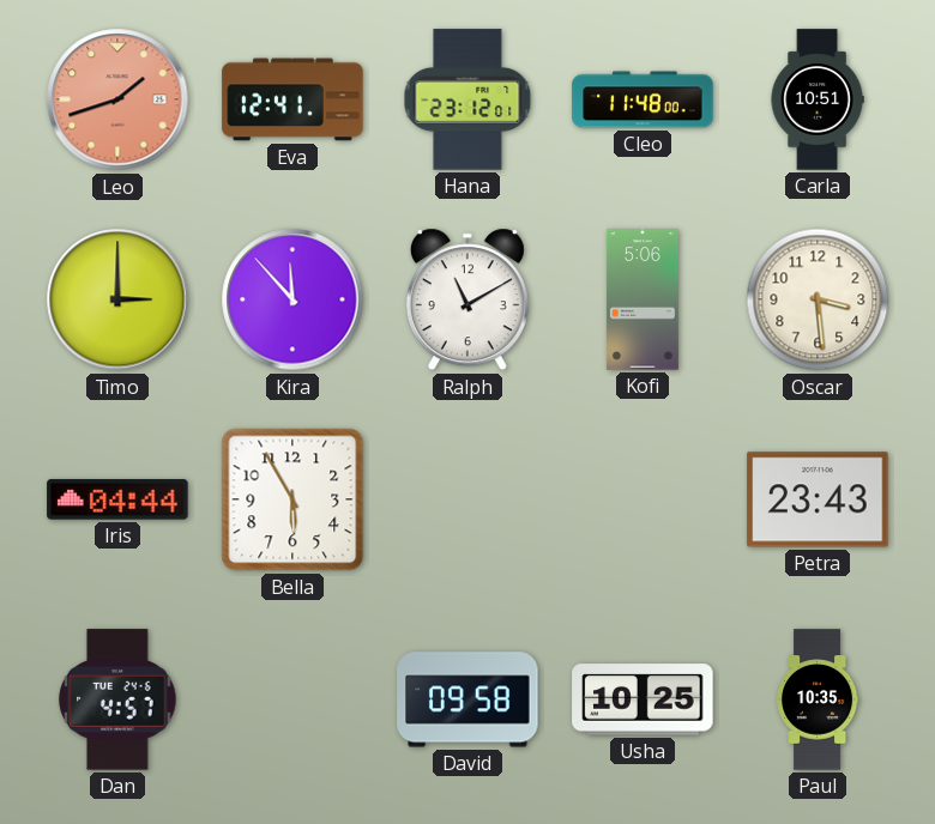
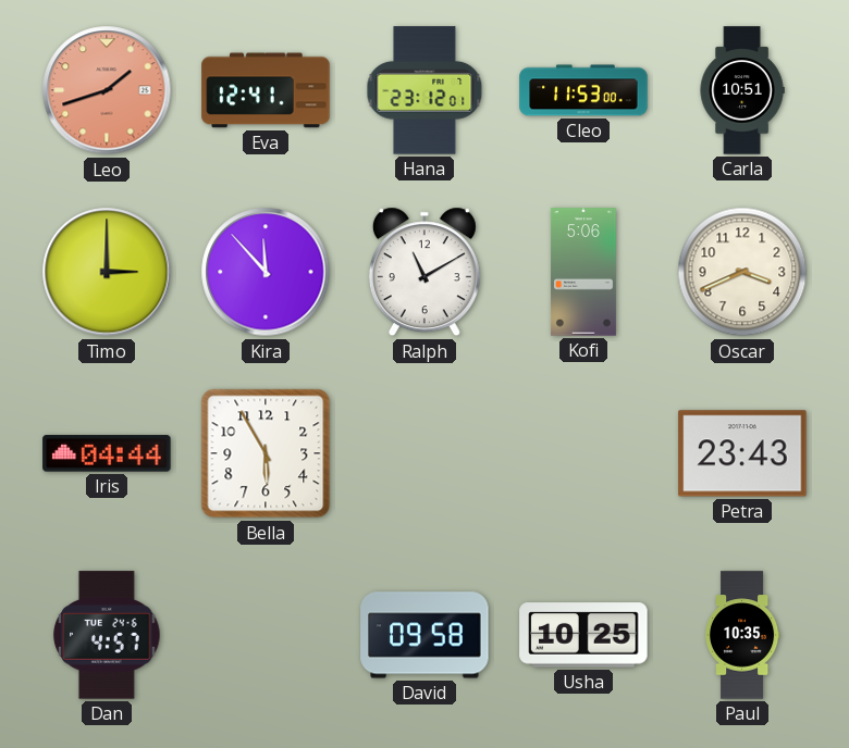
Cleo: 11:48 -> 11:53 (583, 90)
Oscar: 3:29 -> 3:41 (742, 272)
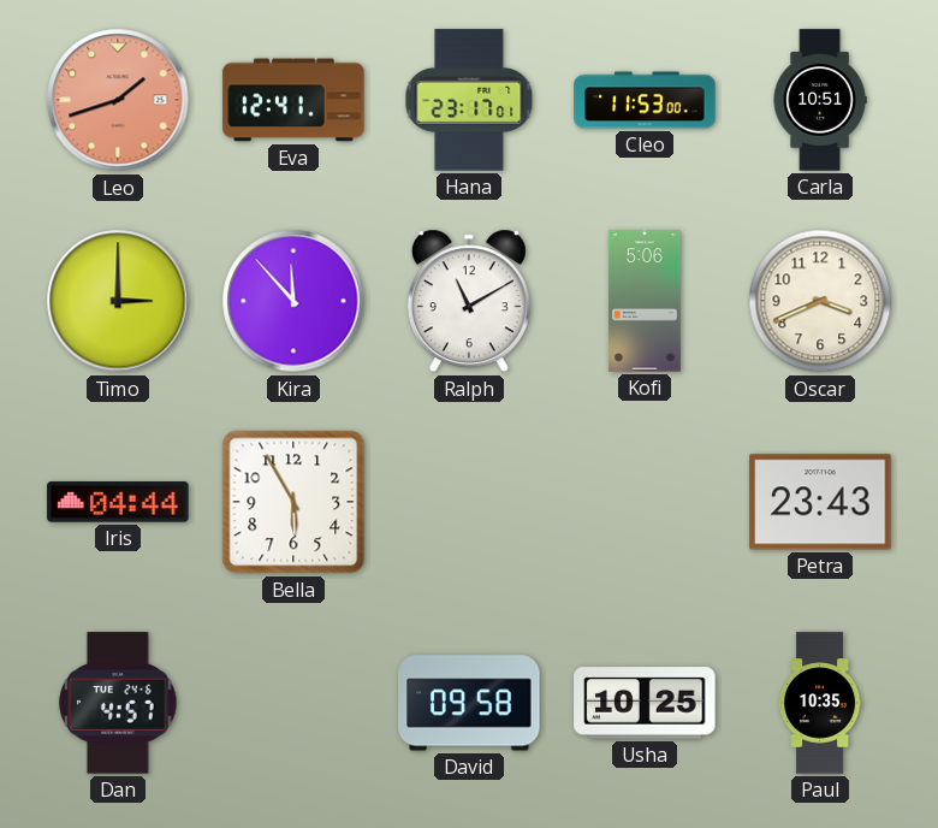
Hana: 23:12 -> 23:17 (469, 100)
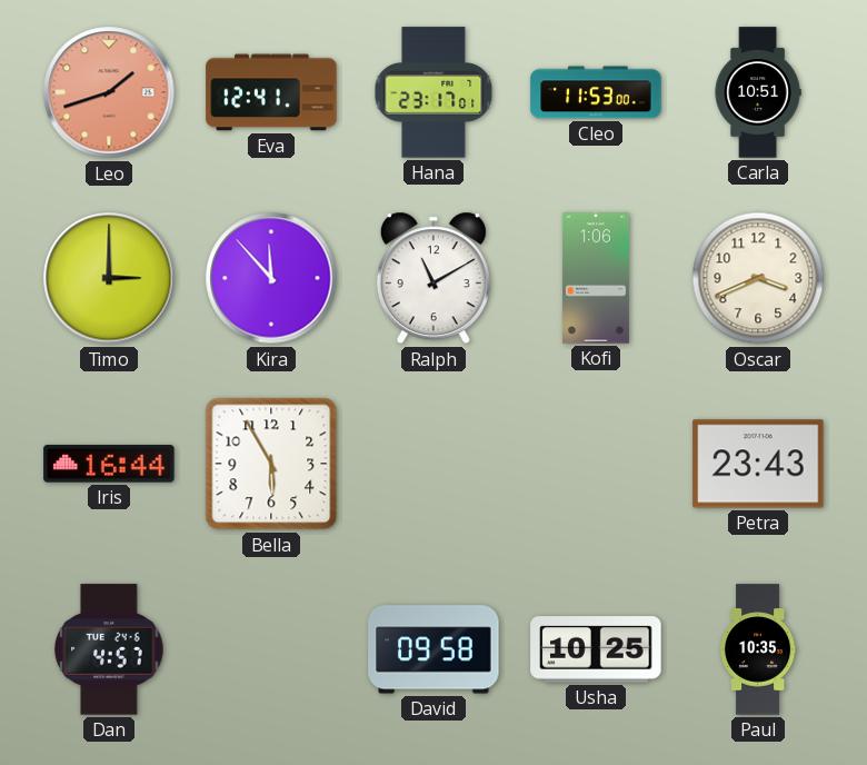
Kofi: 5:06 -> 1:06 (596, 278)
Iris: 04:44 -> 16:44 (109, 464)
